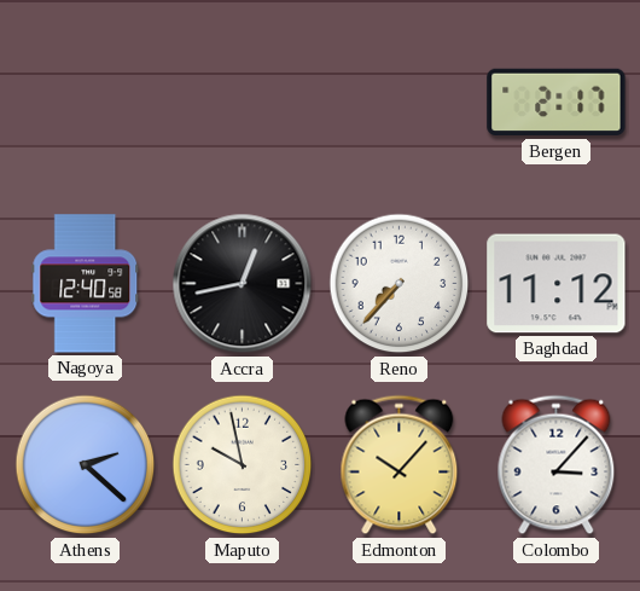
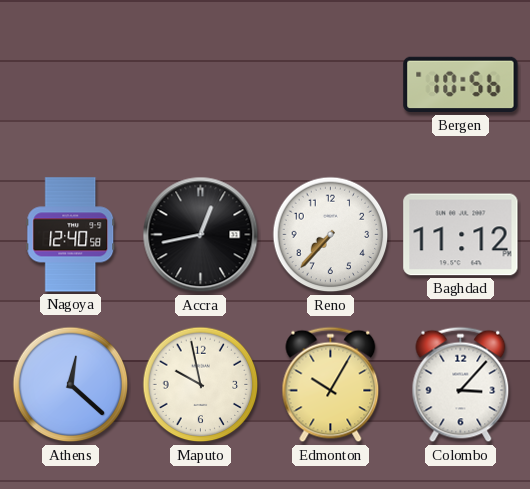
Bergen: 2:17 -> 10:56 (461, 85)
Athens: 2:22 -> 12:22 (71, 385)
Edmonton: 10:07 -> 10:05 (331, 385)
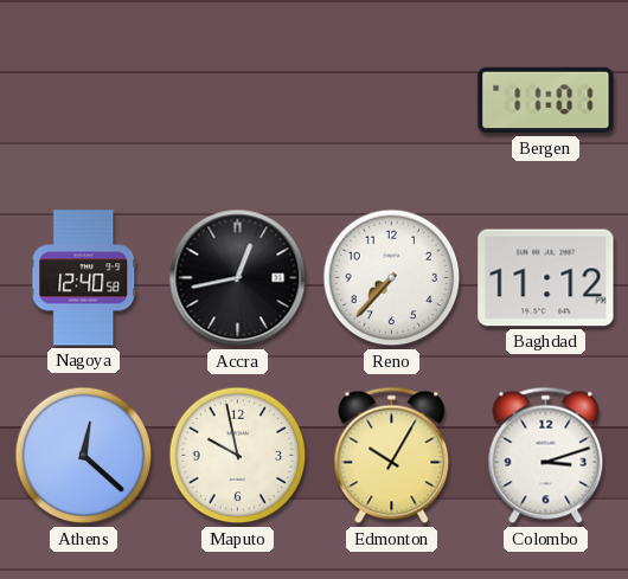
Bergen: 10:56 -> 11:01 (546, 101)
Colombo: 3:07 -> 3:12 (546, 456)
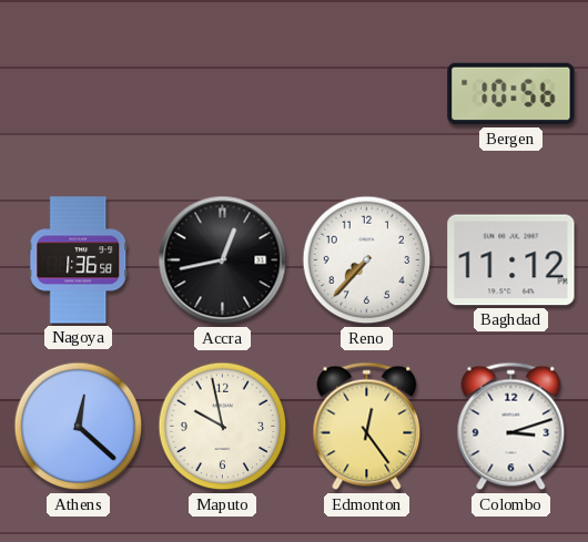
Bergen: 11:01 -> 10:56 (511, 94)
Nagoya: 12:40 -> 1:36 (79, 260)
Edmonton: 10:05 -> 12:24 (367, 427)
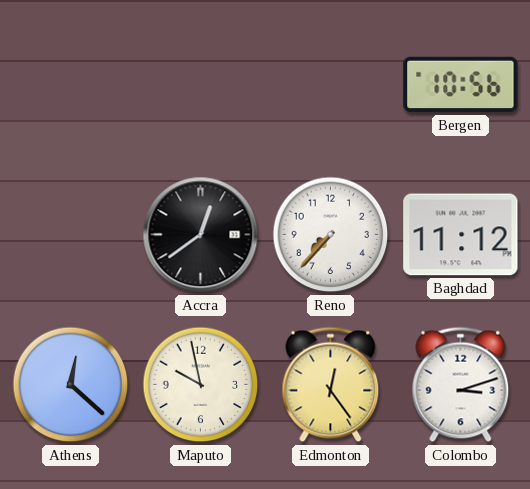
Nagoya: 1:36 -> none (79, 260)
Accra: 12:43 -> 12:39 (201, 235)
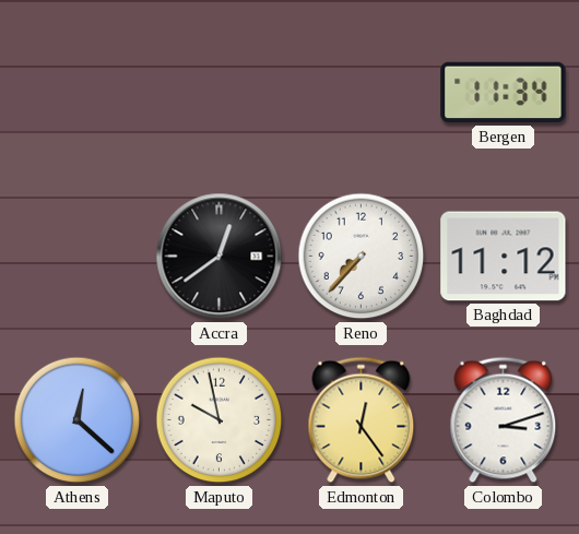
Bergen: 10:56 -> 11:34 (504, 93)
